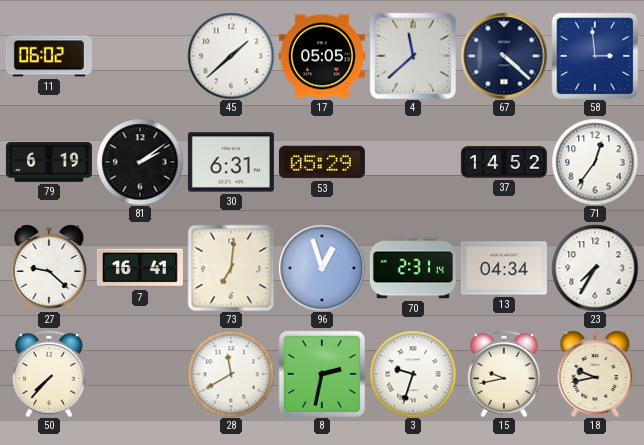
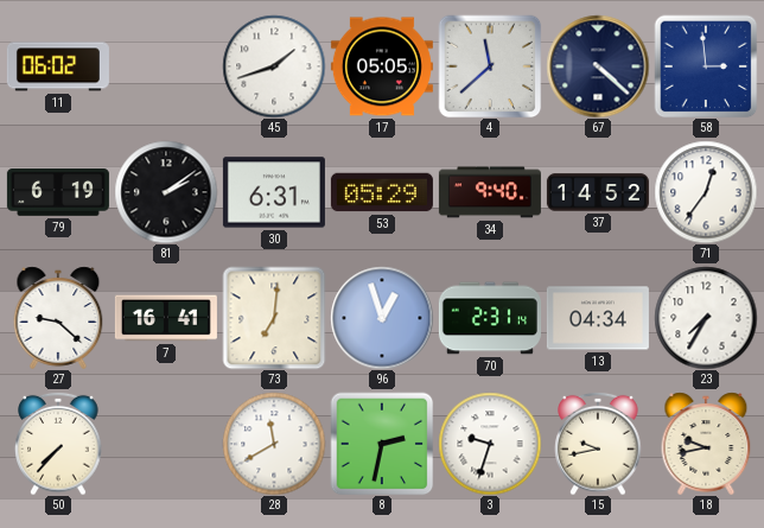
45: 1:38 -> 1:42 (274, 66)
34: none -> 9:40 (490, 192)
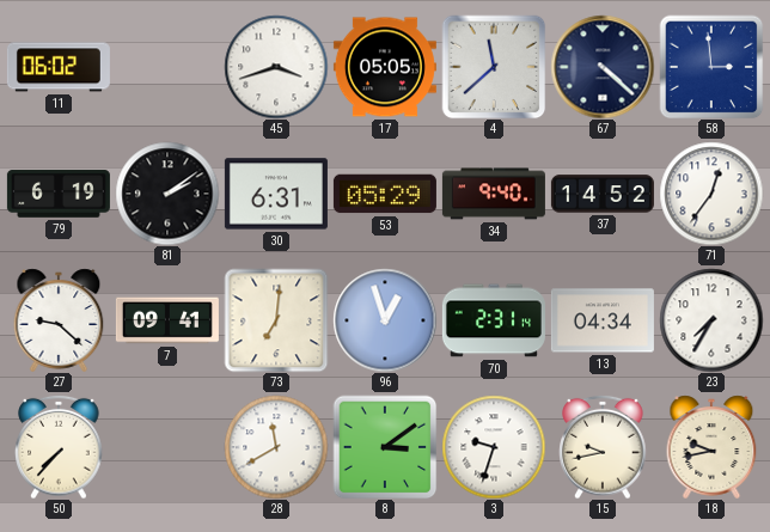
45: 1:42 -> 3:42 (276, 67)
7: 16:41 -> 09:41 (167, 320)
8: 2:32 -> 3:09 (385, 447)
